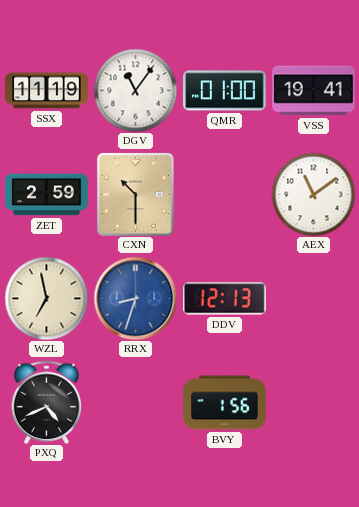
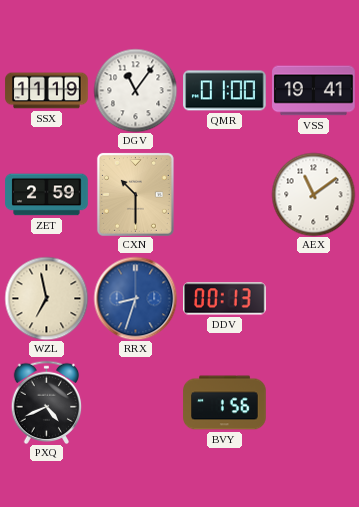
DDV: 12:13 -> 00:13 (225, 299)
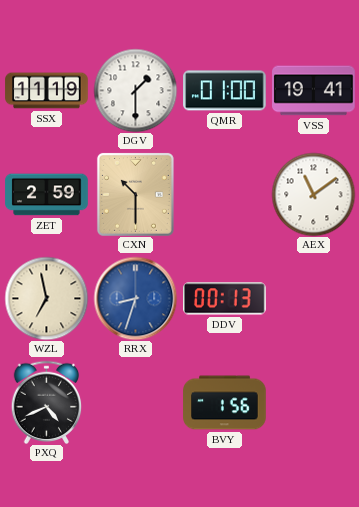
DGV: 11:06 -> 1:30 (135, 90)
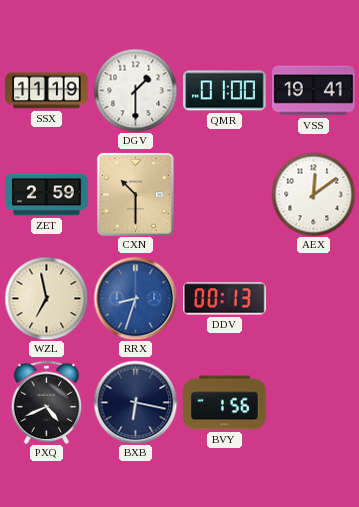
AEX: 11:09 -> 12:09 (313, 194)
BXB: none -> 6:17 (135, 402)
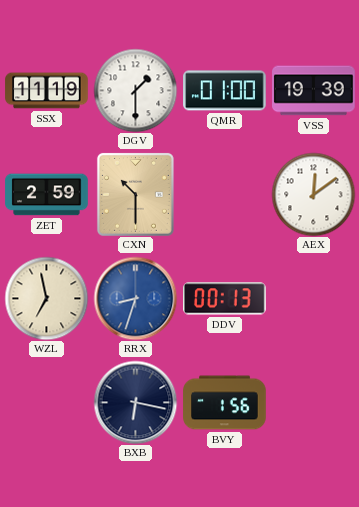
VSS: 19:41 -> 19:39 (314, 91)
PXQ: 4:41 -> none (47, 402)
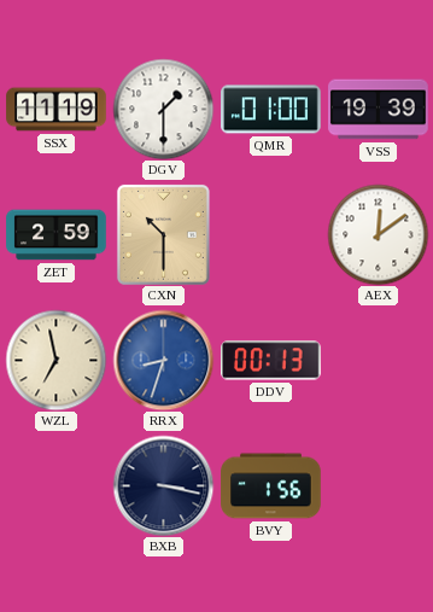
BXB: 6:17 -> 3:17 (163, 485)
